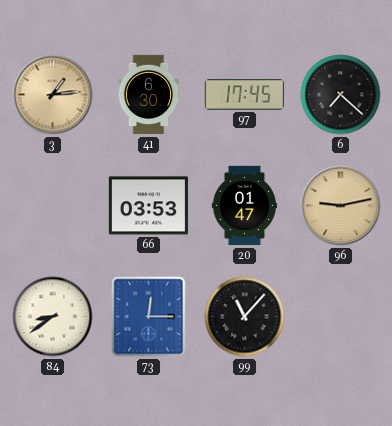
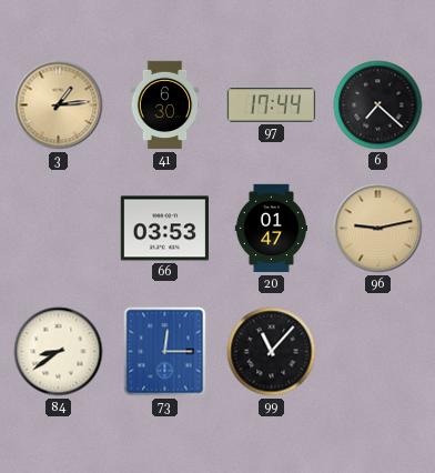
97: 17:45 -> 17:44 (272, 105)
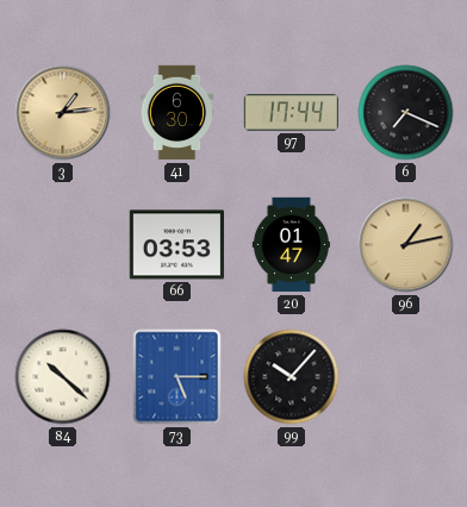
6: 7:22 -> 7:19 (406, 113)
96: 9:13 -> 1:13 (406, 245)
84: 8:39 -> 10:22 (63, 377)
73: 12:15 -> 5:15 (178, 377)
99: 11:07 -> 10:07 (292, 377)
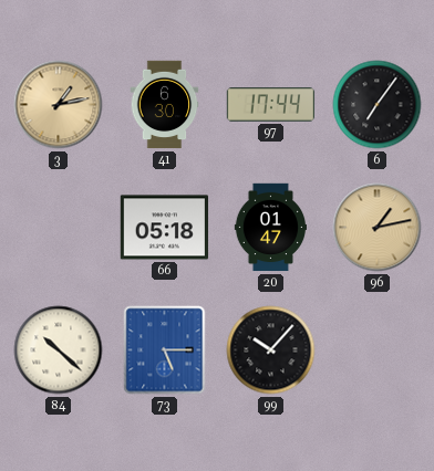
3: 1:14 -> 1:13 (59, 105)
6: 7:19 -> 7:06 (378, 105)
66: 03:53 -> 05:18 (164, 228)
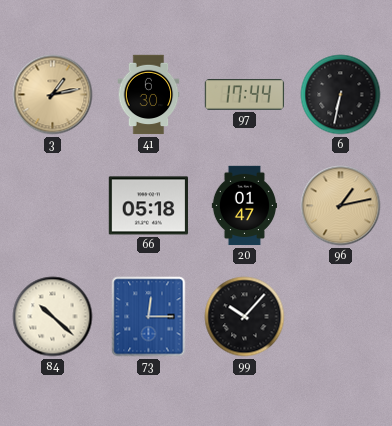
6: 7:06 -> 6:32 (341, 95)
73: 5:15 -> 12:15 (149, 317)
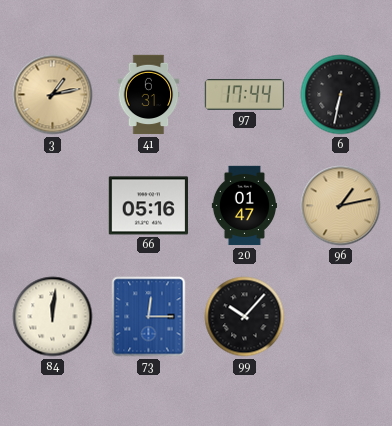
41: 6:30 -> 6:31 (149, 95)
66: 05:18 -> 05:16 (148, 206)
84: 10:22 -> 12:01 (53, 317)
